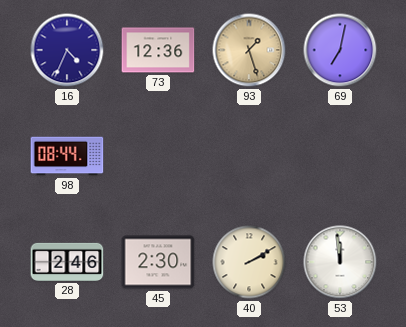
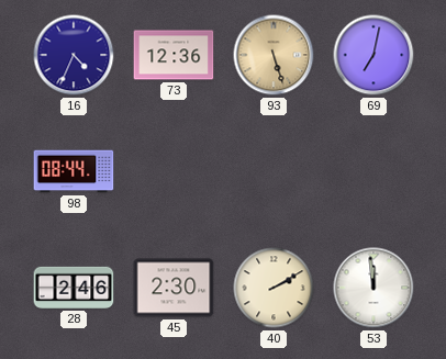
93: 1:27 -> 5:27 (274, 55)
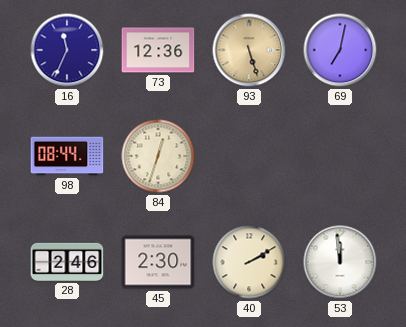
16: 4:34 -> 11:34 (67, 50)
84: none -> 12:33 (158, 156)
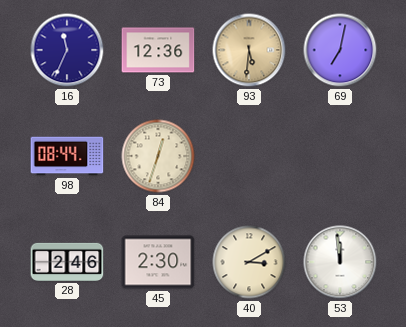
93: 5:27 -> 5:31 (249, 50)
40: 2:10 -> 3:10 (249, 262)
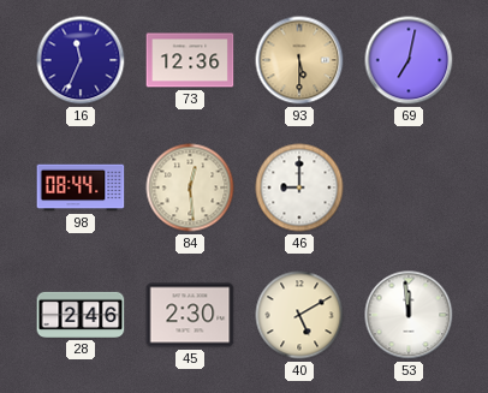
93: 5:31 -> 5:30 (299, 60)
84: 12:33 -> 12:29 (190, 187)
46: none -> 9:00 (299, 187)
40: 3:10 -> 5:10 (299, 315)
